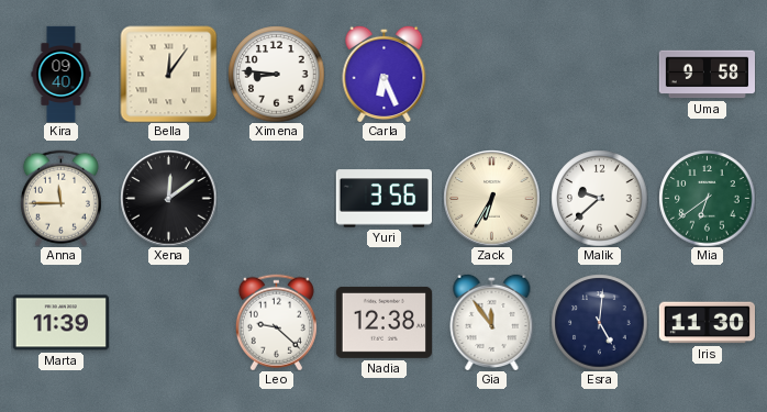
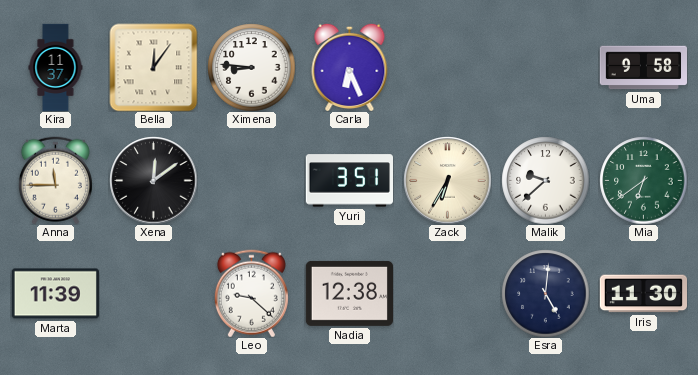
Kira: 09:40 -> 11:37 (56, 67)
Yuri: 3:56 -> 3:51 (349, 181)
Gia: 11:54 -> none (492, 322)
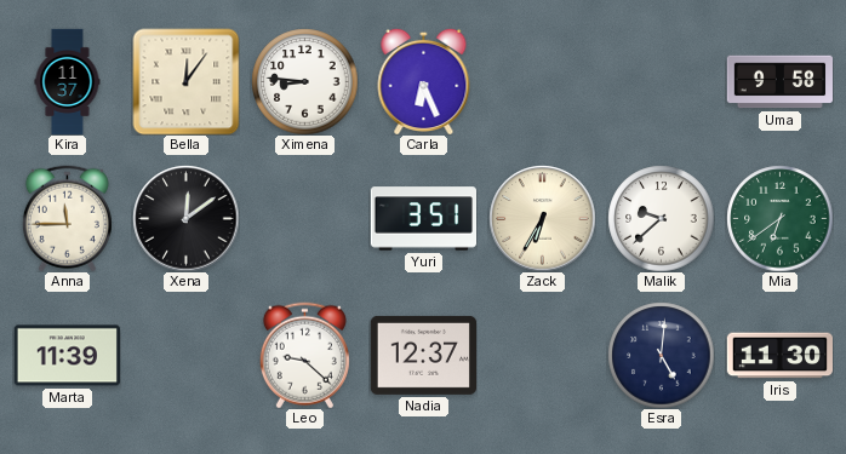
Nadia: 12:38 -> 12:37 (423, 355)
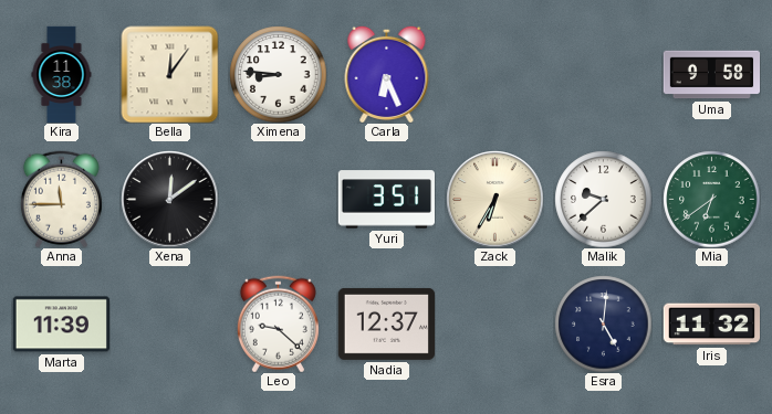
Kira: 11:37 -> 11:38 (62, 74)
Iris: 11:30 -> 11:32 (711, 325)
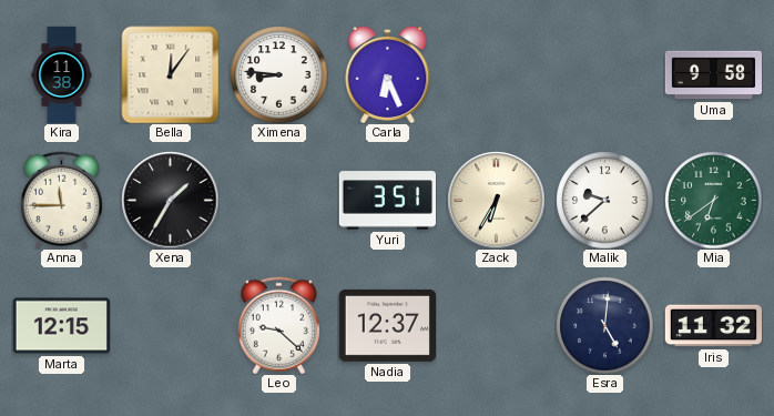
Xena: 12:09 -> 1:35 (170, 200)
Marta: 11:39 -> 12:15 (61, 326)
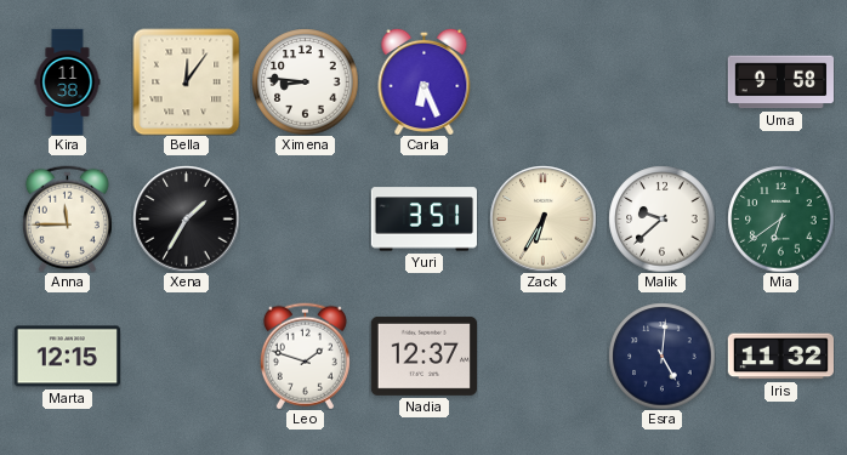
Leo: 9:22 -> 1:48 (305, 356)
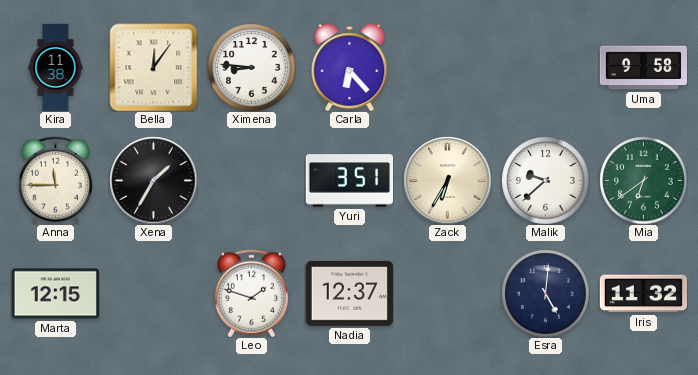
Carla: 6:26 -> 6:23 (350, 67)
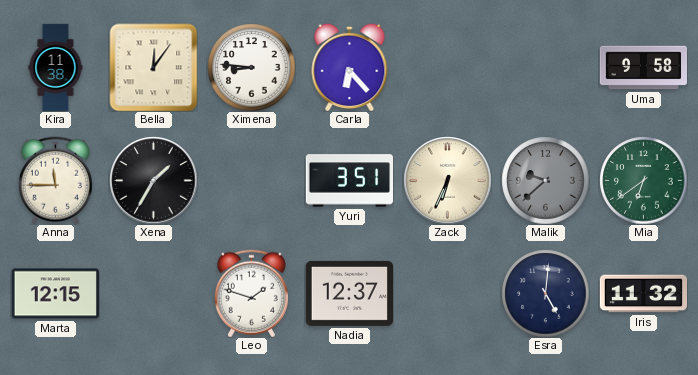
Zack: 6:35 -> 6:34 (447, 180)
Malik dial: white -> grey (545, 180)
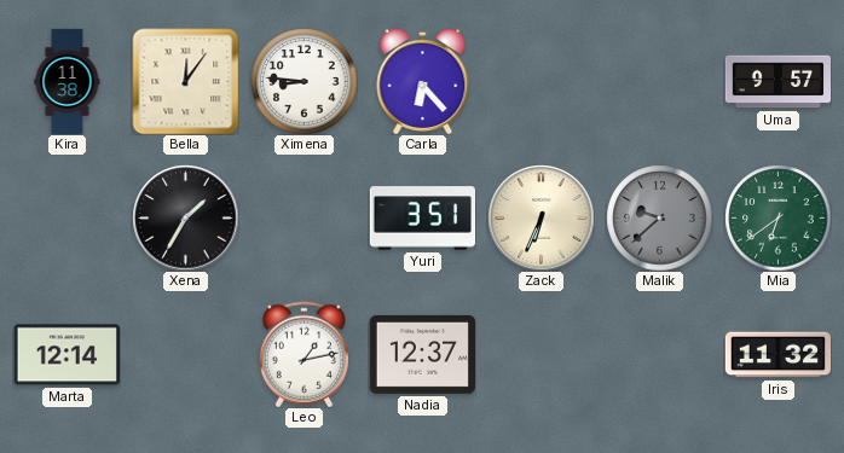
Uma: 9:58 -> 9:57 (777, 82)
Anna: 11:45 -> none (55, 180)
Marta: 12:15 -> 12:14 (67, 355)
Leo: 1:48 -> 1:13 (304, 354)
Esra: 5:01 -> none (545, 293)
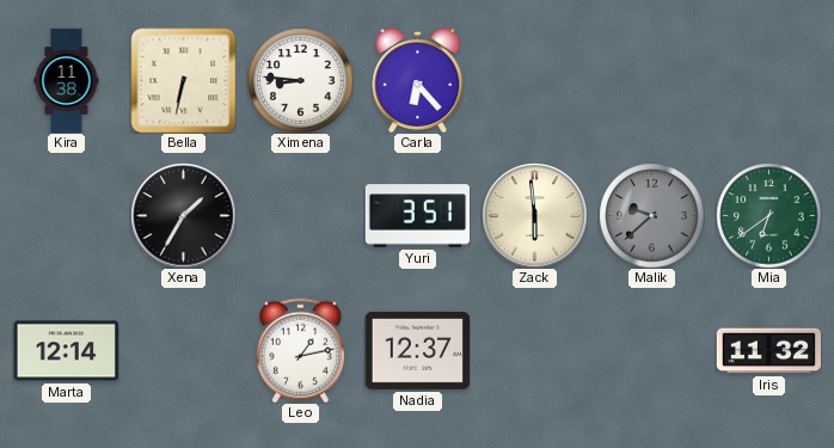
Bella: 12:06 -> 6:32 (183, 80)
Uma: 9:57 -> none (777, 82)
Zack: 6:34 -> 5:59 (534, 215)
